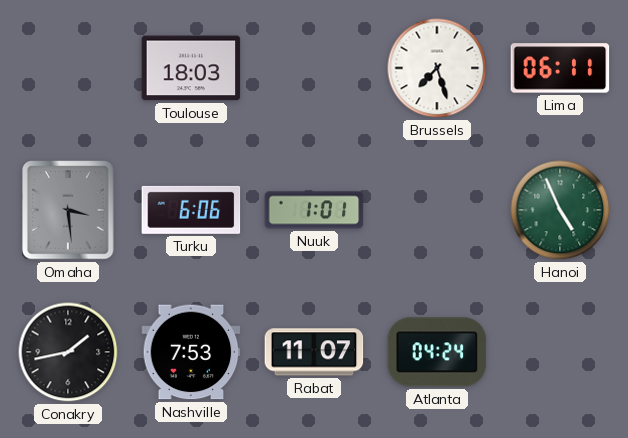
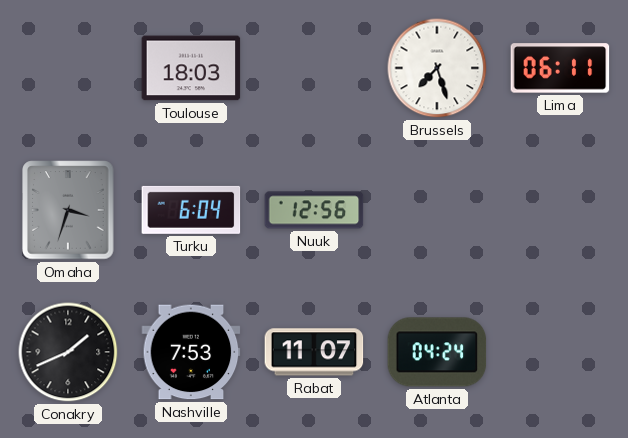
Omaha: 3:29 -> 3:33 (68, 210)
Turku: 6:06 -> 6:04 (191, 210)
Nuuk: 1:01 -> 12:56 (314, 210)
Hanoi: 4:56 -> none (560, 210)
Conakry: 1:43 -> 1:41 (68, 352)
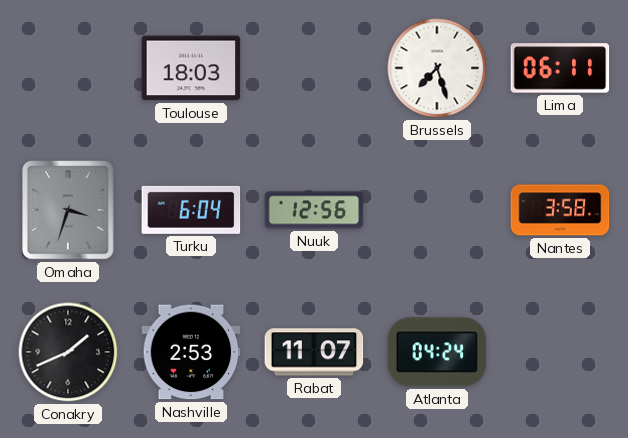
Nantes: none -> 3:58 (560, 210)
Nashville: 7:53 -> 2:53 (191, 352)
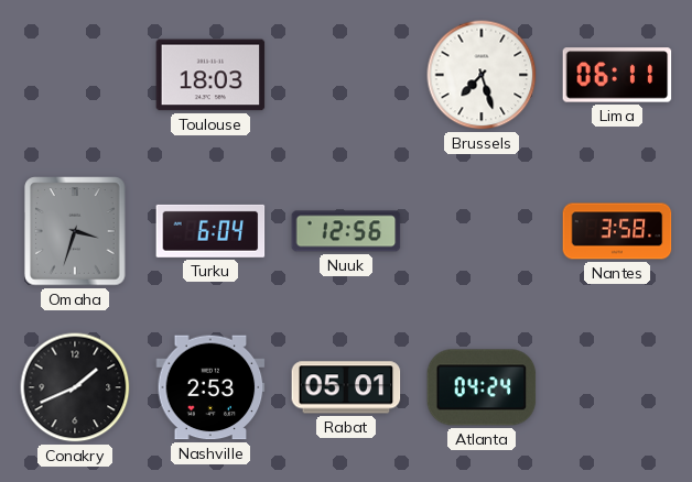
Rabat: 11:07 -> 05:01 (346, 387)
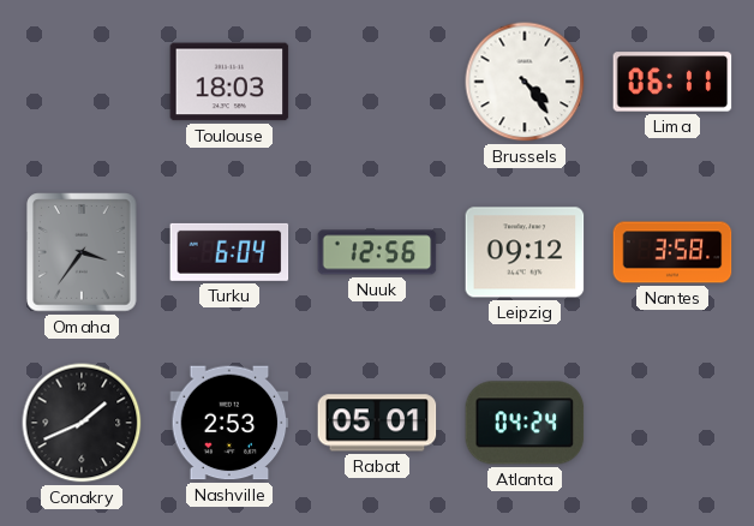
Brussels: 7:27 -> 4:24 (525, 82)
Omaha: 3:33 -> 3:36 (82, 252)
Leipzig: none -> 09:12 (525, 252)
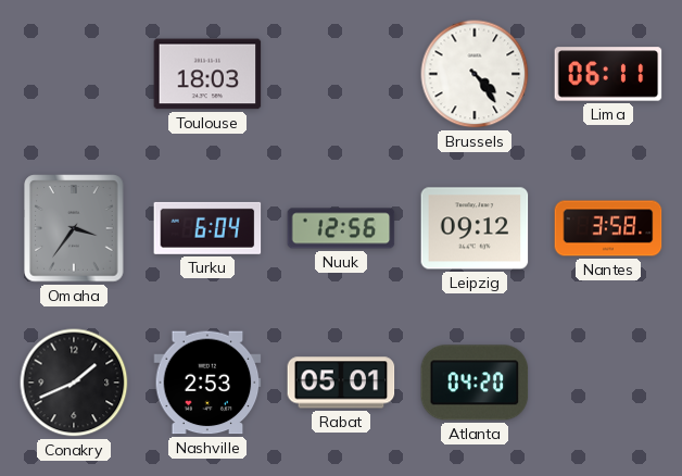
Atlanta: 04:24 -> 04:20 (475, 383)
